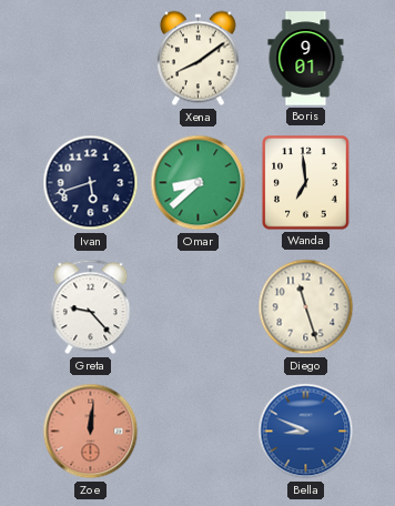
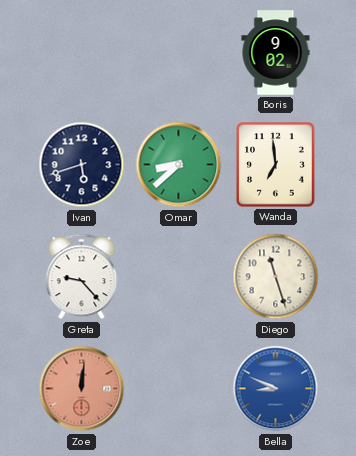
Xena: 8:09 -> none (199, 59)
Boris: 9:01 -> 9:02 (276, 53)
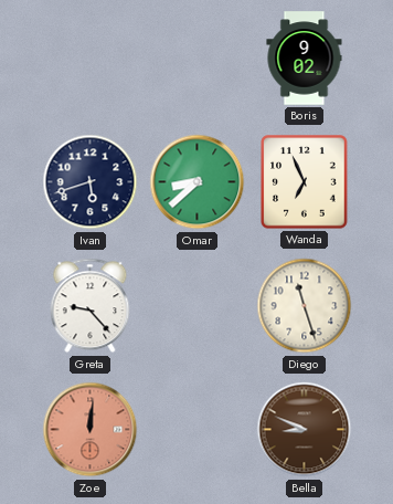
Wanda: 6:59 -> 6:56 (305, 182)
Bella dial: blue -> brown (305, 430)
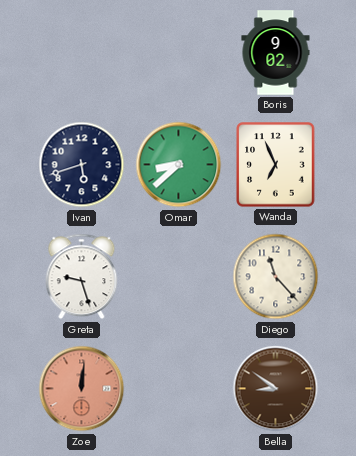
Greta: 9:23 -> 9:27 (82, 277)
Diego: 11:27 -> 11:23 (276, 277)
Bella: 8:49 -> 8:51 (276, 389)
